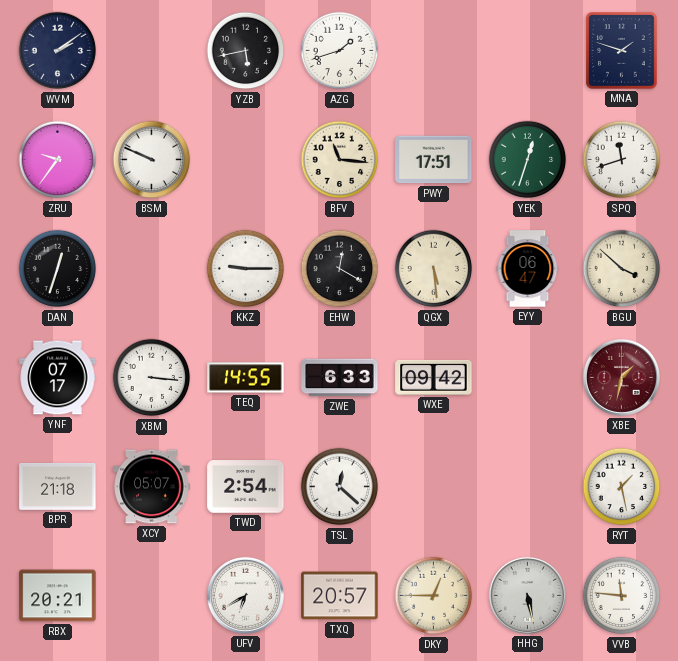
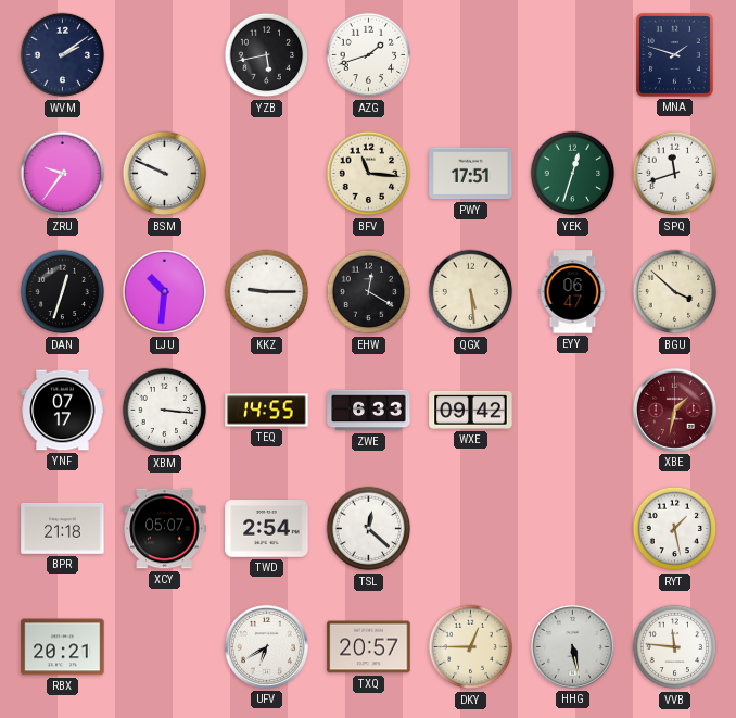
LJU: none -> 10:31 (165, 292)
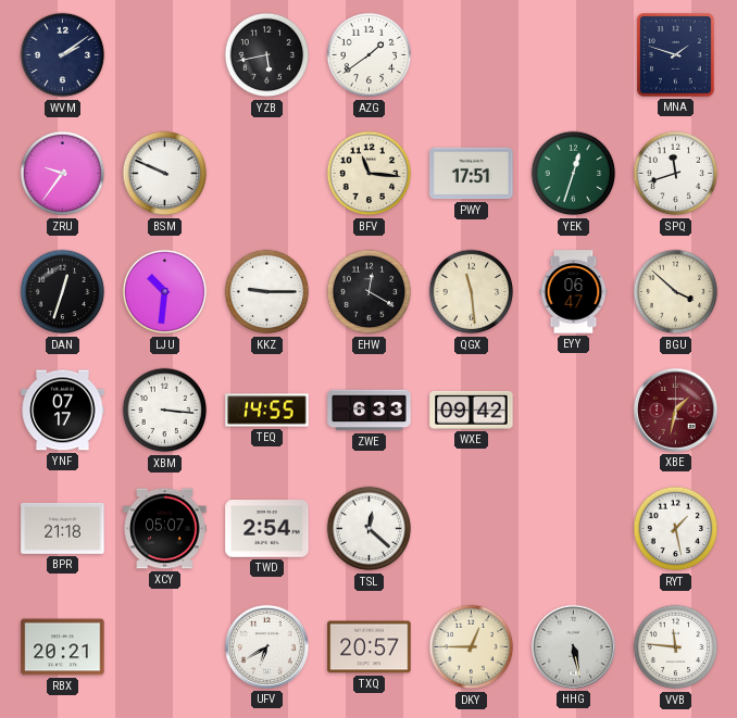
AZG: 1:42 -> 1:39 (370, 55)
QGX: 5:29 -> 11:29 (472, 292)
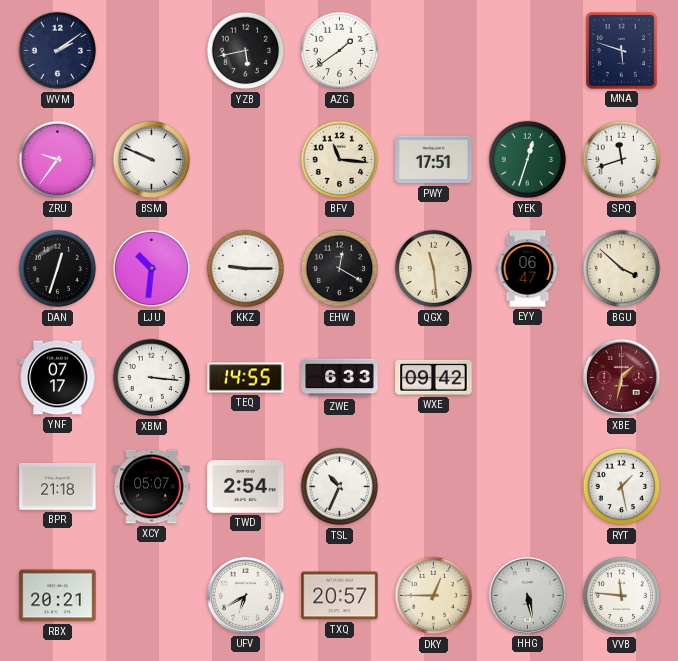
MNA: 1:48 -> 5:48 (622, 51)
TSL: 12:22 -> 10:34 (340, 487)
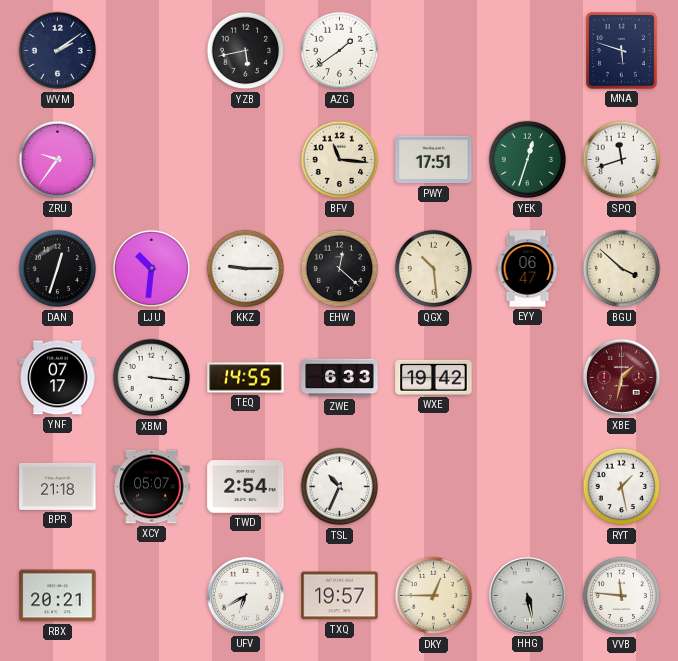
BSM: 9:49 -> none (152, 160)
EHW: 12:20 -> 12:22 (340, 269)
QGX: 11:29 -> 10:29 (434, 269)
WXE: 09:42 -> 19:42 (434, 377)
TXQ: 20:57 -> 19:57 (340, 596)
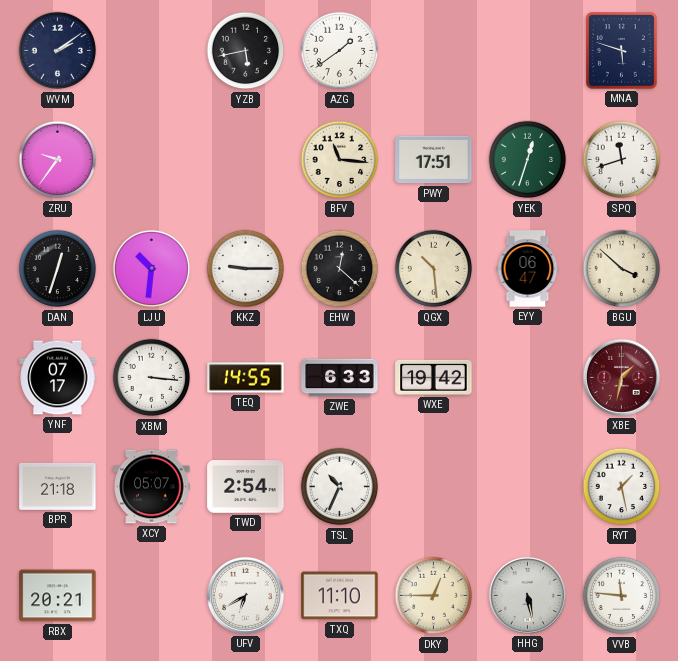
TXQ: 19:57 -> 11:10 (340, 596)
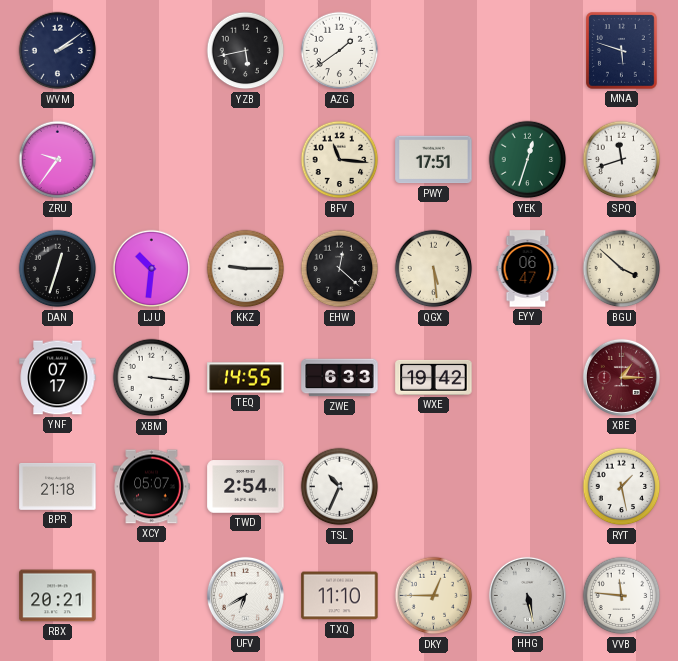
QGX: 10:29 -> 5:29 (434, 269)
XBE: 1:32 -> 1:15 (621, 377)
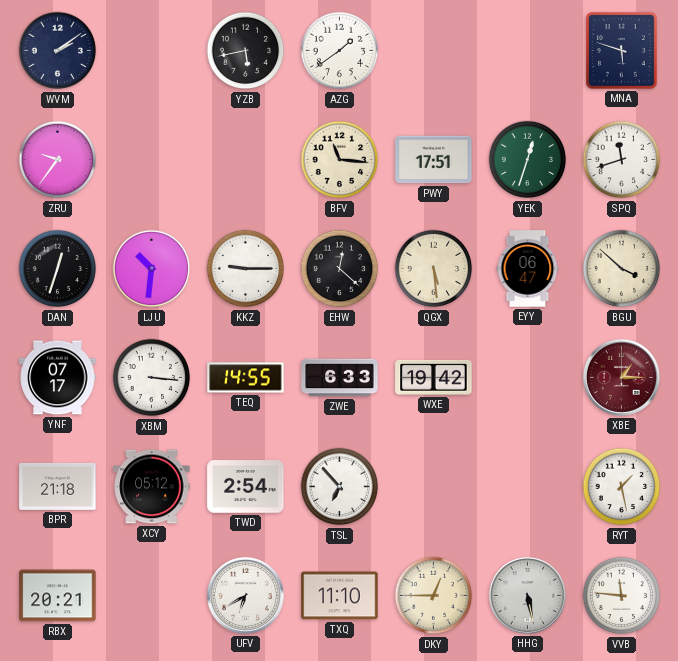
XCY: 05:07 -> 05:12 (152, 487)
TSL: 10:34 -> 6:53 (340, 487)
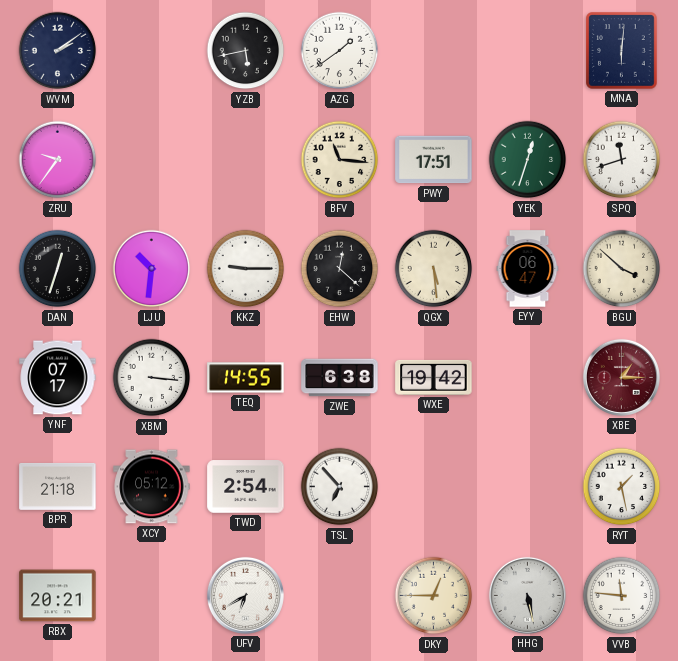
MNA: 5:48 -> 6:01 (622, 51)
ZWE: 6:33 -> 6:38 (340, 378)
TXQ: 11:10 -> none (340, 596)
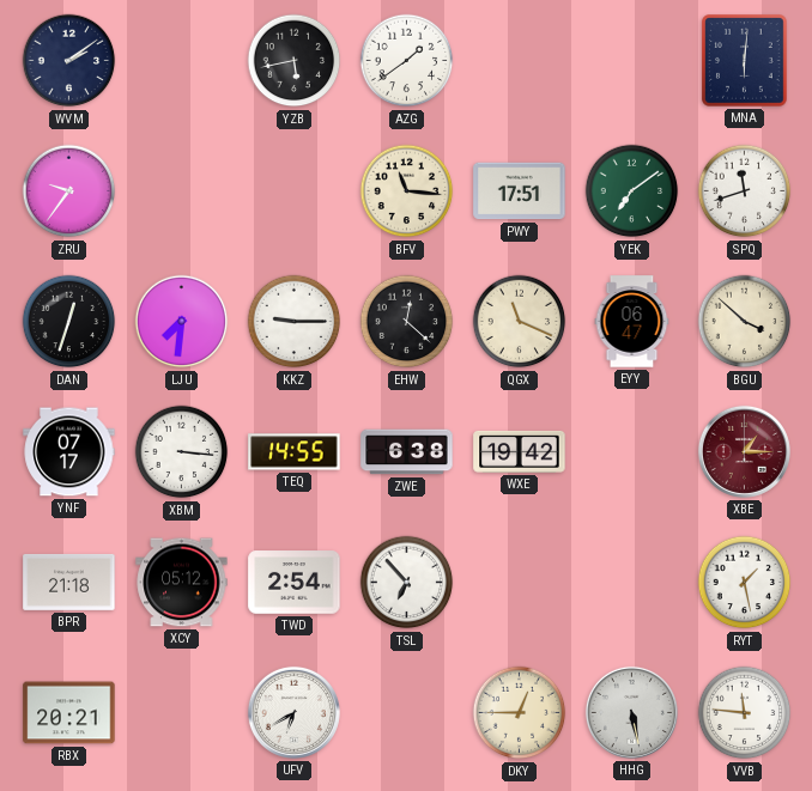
YEK: 12:33 -> 7:09 (632, 191)
LJU: 10:31 -> 7:31 (182, 322)
QGX: 5:29 -> 11:19 (520, 322)
